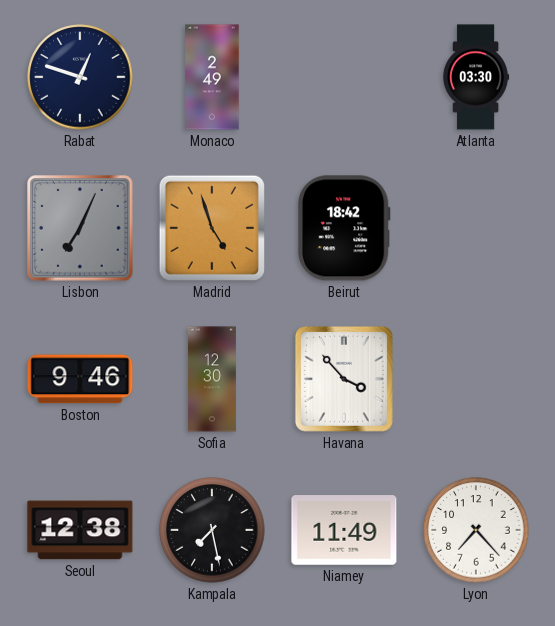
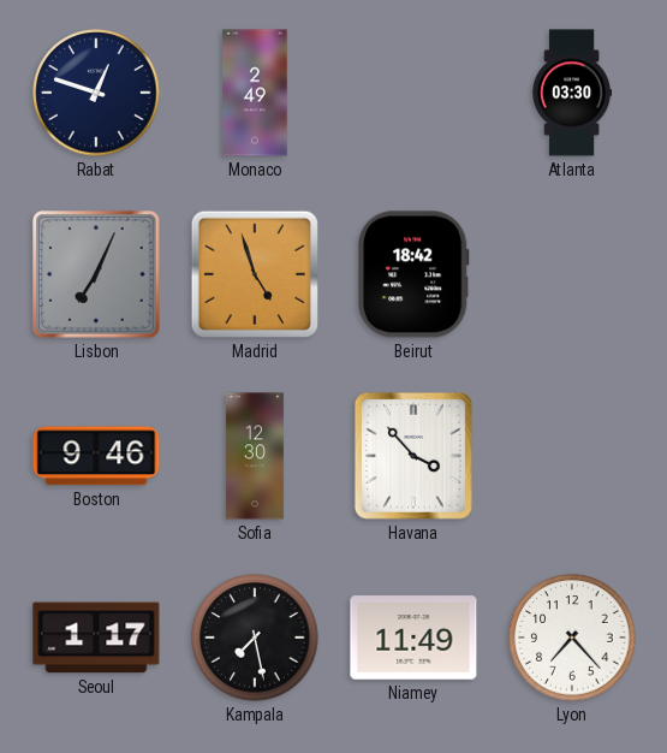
Seoul: 12:38 -> 1:17 (96, 638)
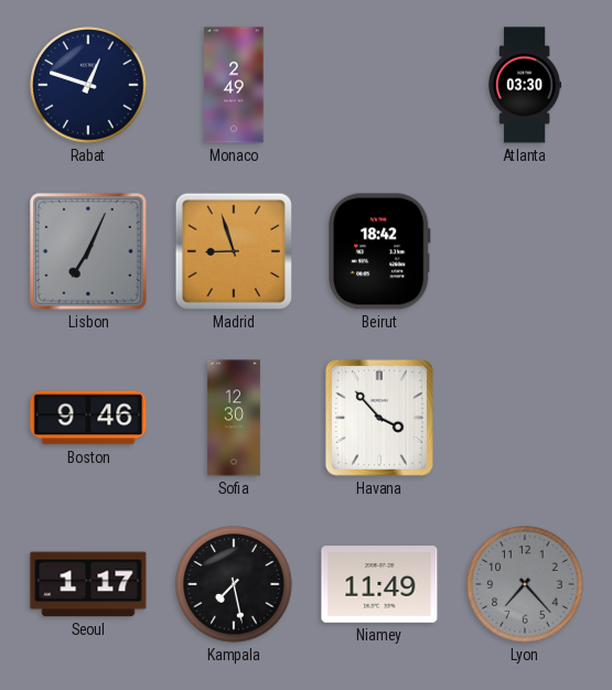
Madrid: 4:57 -> 8:57 (234, 251)
Lyon dial: white -> grey (525, 584)
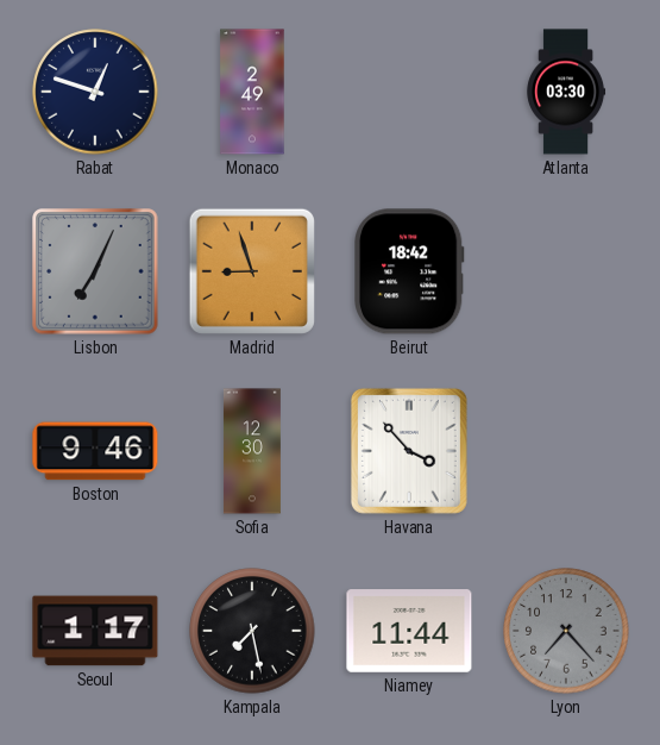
Niamey: 11:49 -> 11:44 (409, 631)
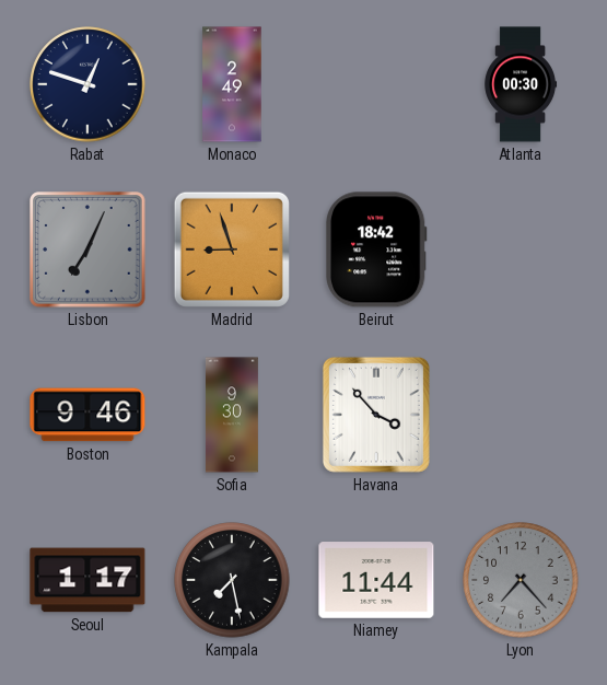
Atlanta: 03:30 -> 00:30 (521, 84)
Sofia: 12:30 -> 9:30 (232, 415)
